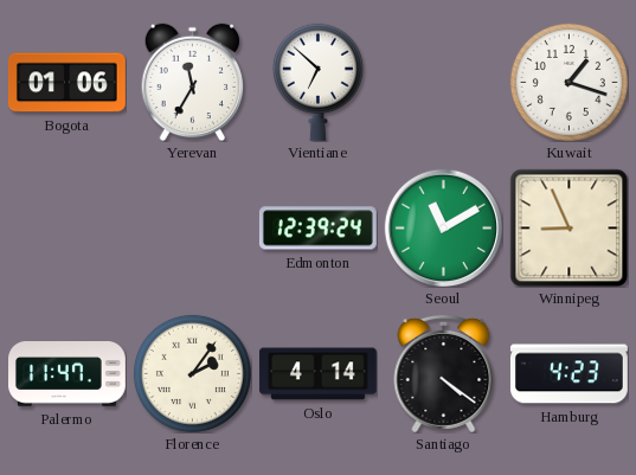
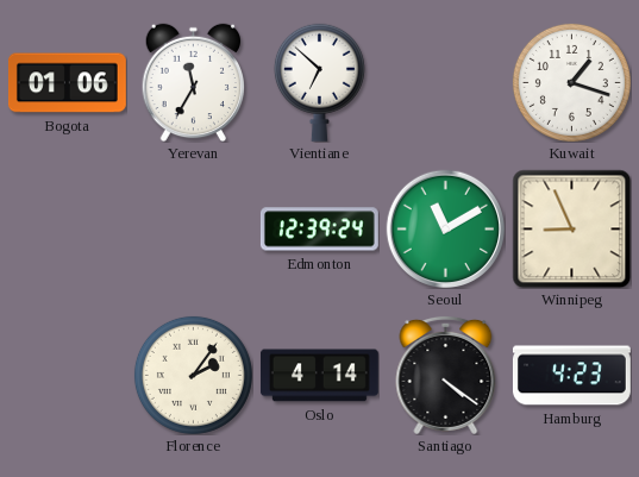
Palermo: 11:47 -> none (68, 374)
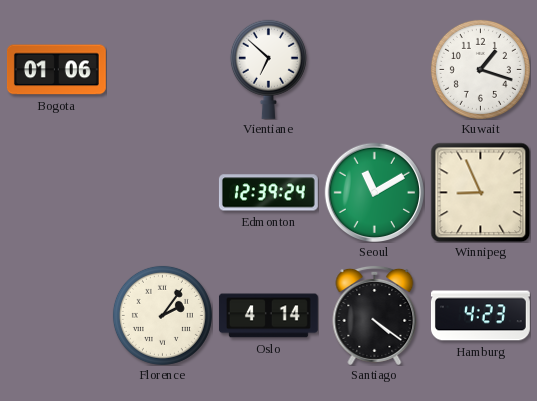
Yerevan: 11:35 -> none (194, 82)
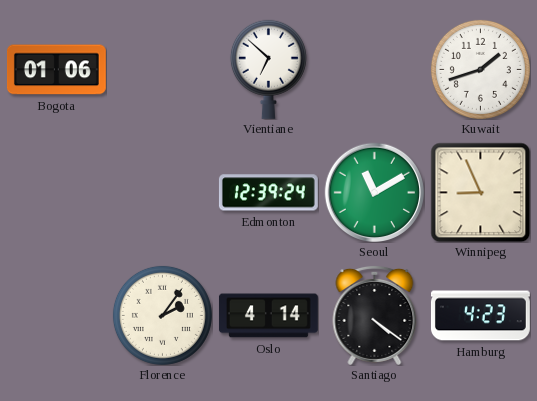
Kuwait: 1:18 -> 1:42 (480, 69)
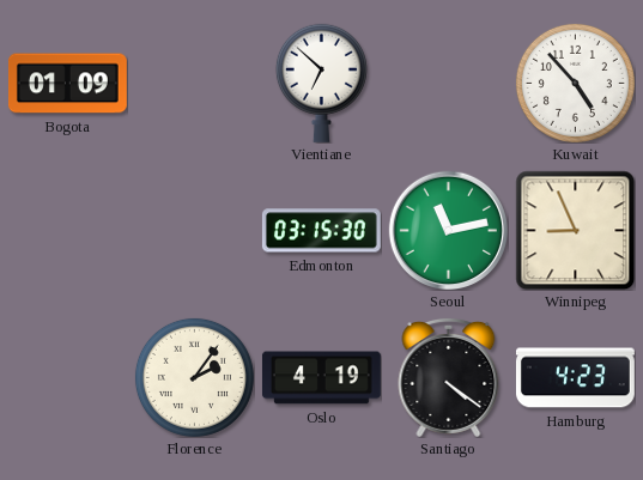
Bogota: 01:06 -> 01:09 (67, 84)
Kuwait: 1:42 -> 4:53 (575, 83)
Edmonton: 12:39 -> 03:15 (321, 231)
Seoul: 11:10 -> 11:13 (448, 230)
Oslo: 4:14 -> 4:19 (321, 378)
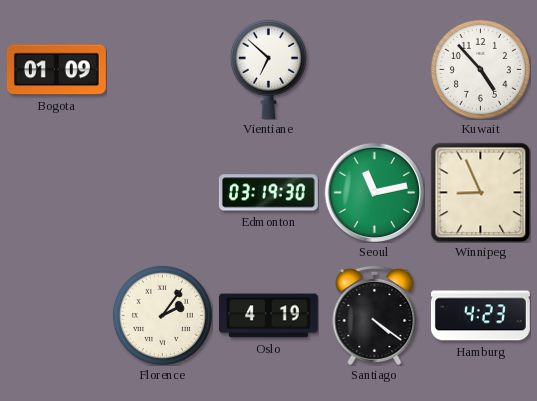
Edmonton: 03:15 -> 03:19 (268, 193)
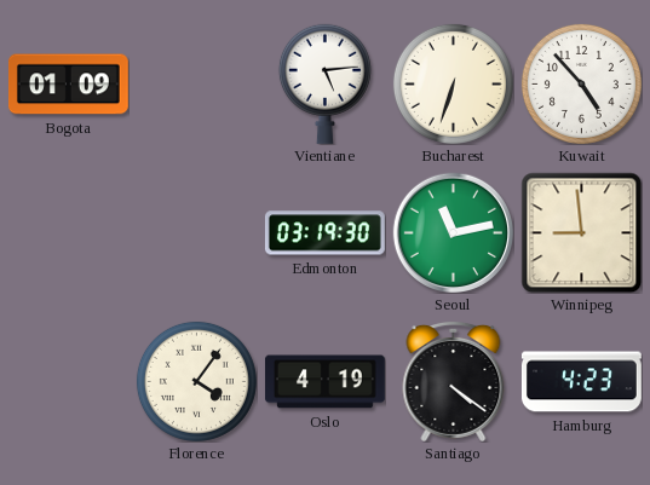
Vientiane: 6:52 -> 5:14 (324, 83)
Bucharest: none -> 6:33 (453, 83)
Winnipeg: 8:56 -> 8:59 (581, 232)
Florence: 2:06 -> 4:06 (196, 381)
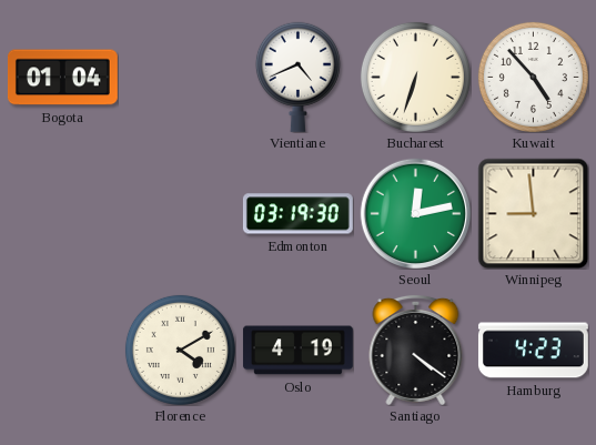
Bogota: 01:09 -> 01:04 (62, 78)
Vientiane: 5:14 -> 4:41 (297, 77)
Seoul: 11:13 -> 12:13 (415, 213)
Florence: 4:06 -> 4:10 (180, 350)
